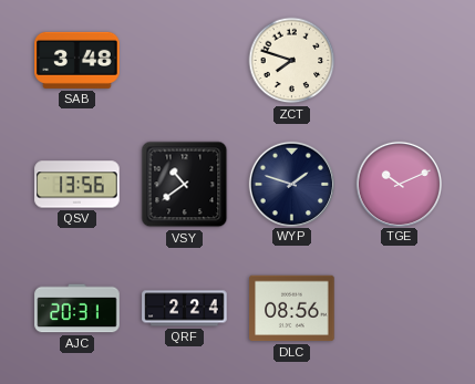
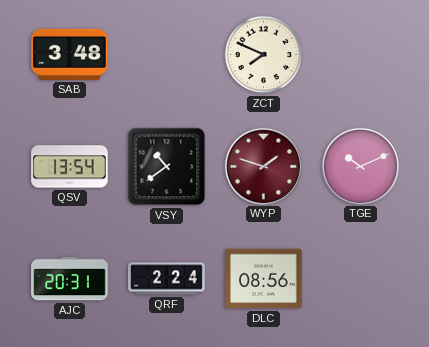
ZCT: 7:48 -> 7:49 (264, 55)
QSV: 13:56 -> 13:54 (70, 167)
WYP dial: navy -> burgundy (263, 166)
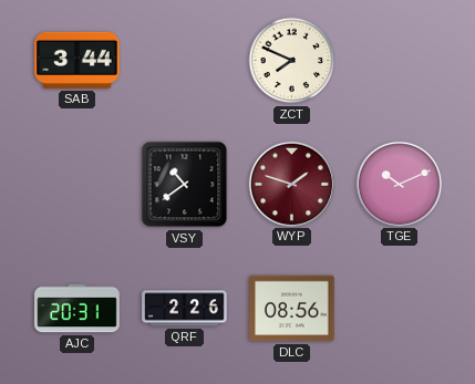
SAB: 3:48 -> 3:44 (78, 60)
QSV: 13:54 -> none (70, 167)
QRF: 2:24 -> 2:26 (185, 309)
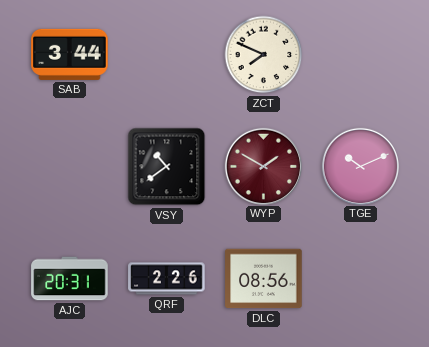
WYP: 1:48 -> 1:50 (263, 166)
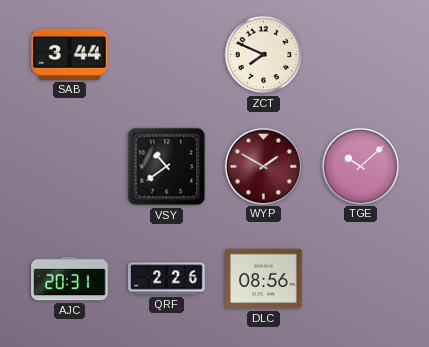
TGE: 10:11 -> 10:08 (360, 166)
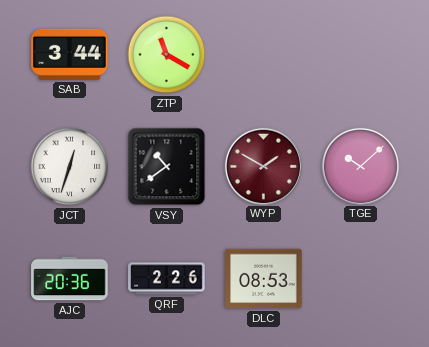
ZTP: none -> 11:20 (167, 55)
ZCT: 7:49 -> none (264, 55)
JCT: none -> 12:33 (70, 167)
AJC: 20:31 -> 20:36 (70, 279)
DLC: 08:56 -> 08:53 (264, 279)
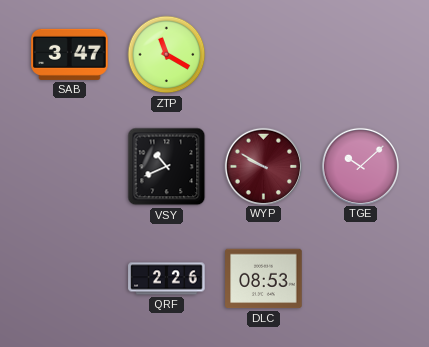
SAB: 3:44 -> 3:47 (70, 54)
JCT: 12:33 -> none (70, 167)
VSY: 10:39 -> 10:41 (167, 167)
WYP: 1:50 -> 9:50 (263, 166)
AJC: 20:36 -> none (70, 279)
